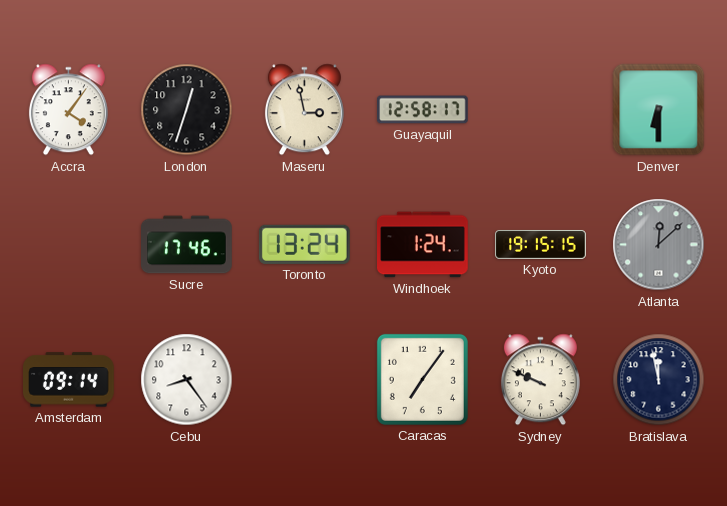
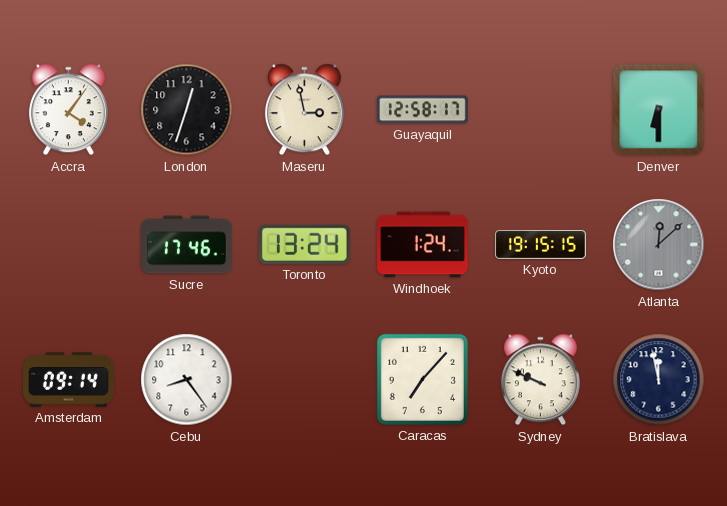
Caracas: 7:06 -> 7:07 (422, 379)
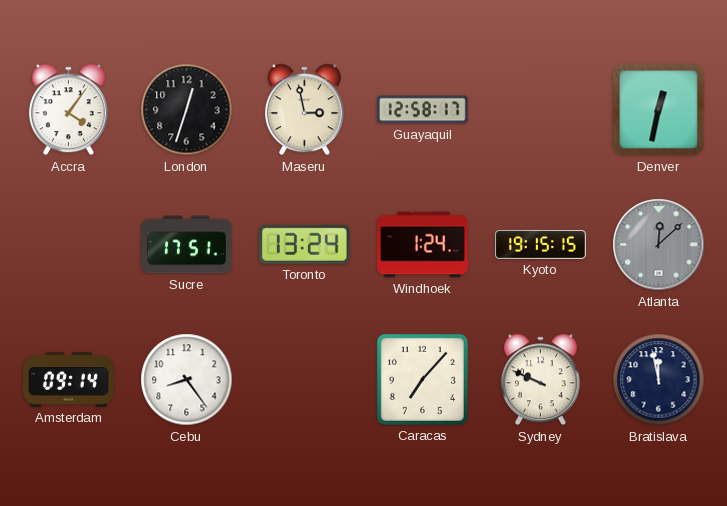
Denver: 6:30 -> 12:32 (659, 110)
Sucre: 17:46 -> 17:51 (187, 245)
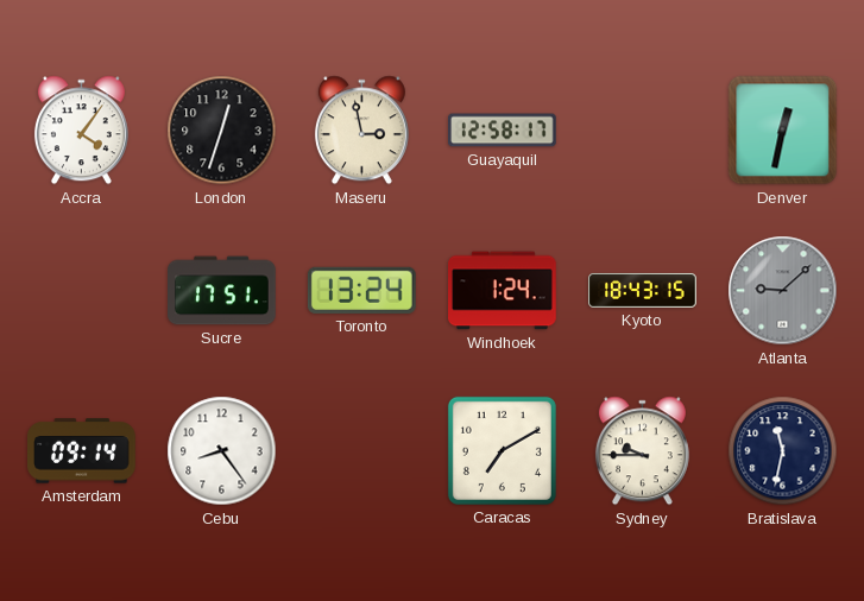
Kyoto: 19:15 -> 18:43 (643, 290)
Atlanta: 12:08 -> 9:08 (783, 291)
Caracas: 7:07 -> 7:10 (502, 450)
Sydney: 9:49 -> 9:45 (642, 451)
Bratislava: 11:58 -> 11:32 (783, 451)
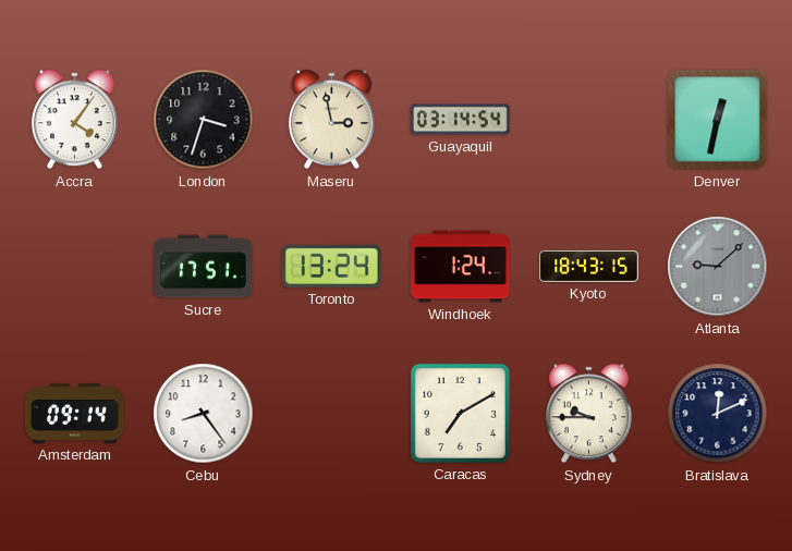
London: 12:33 -> 3:33 (204, 120)
Guayaquil: 12:58 -> 03:14 (461, 120)
Bratislava: 11:32 -> 12:11 (718, 414)
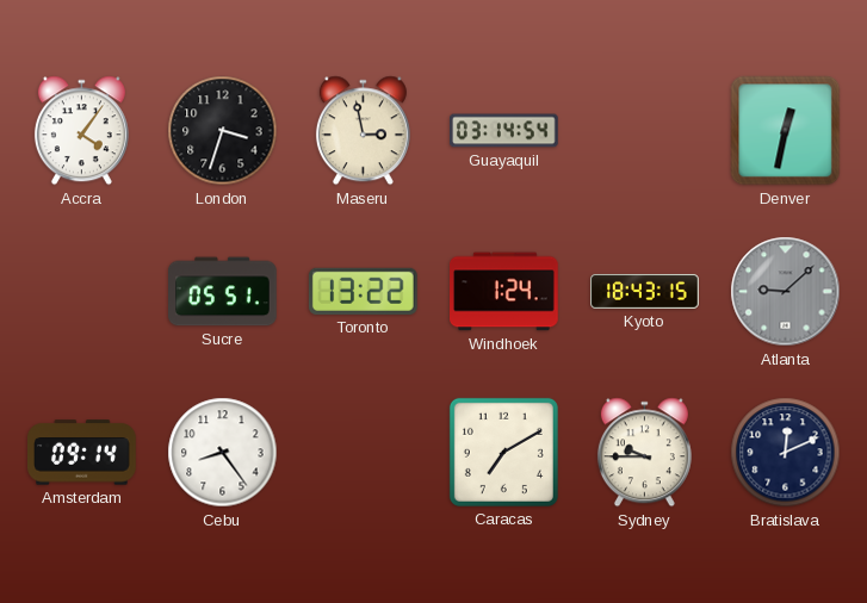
Sucre: 17:51 -> 05:51 (223, 292)
Toronto: 13:24 -> 13:22 (363, 291)
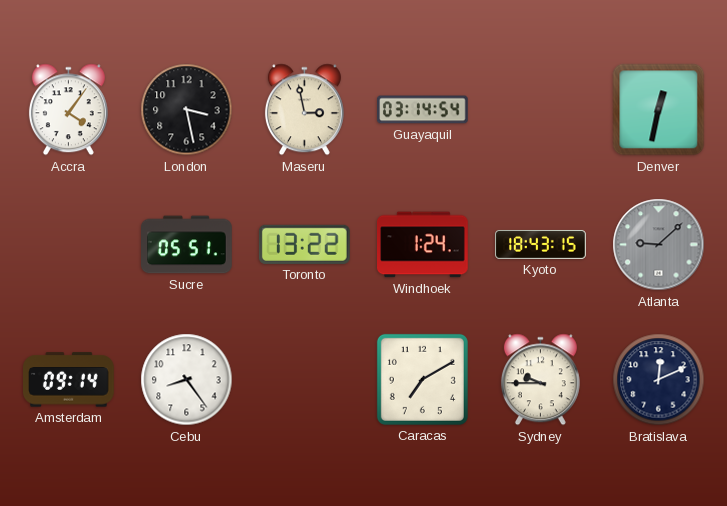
London: 3:33 -> 3:28 (187, 110)
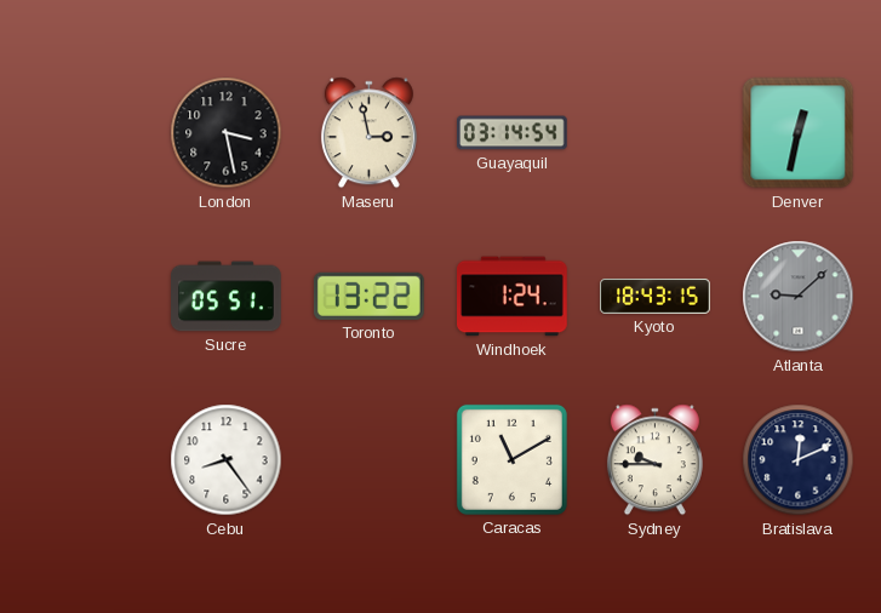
Accra: 4:06 -> none (68, 110)
Amsterdam: 09:14 -> none (69, 380)
Caracas: 7:10 -> 11:10 (511, 459)
